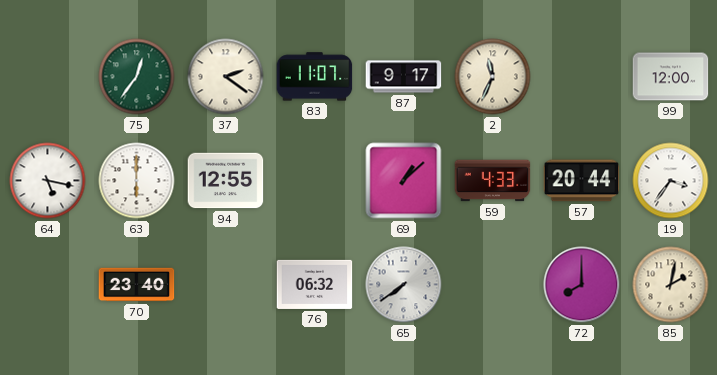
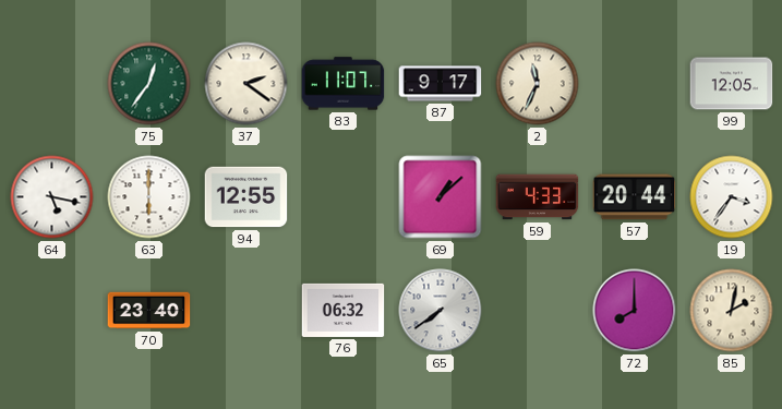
99: 12:00 -> 12:05 (732, 84)
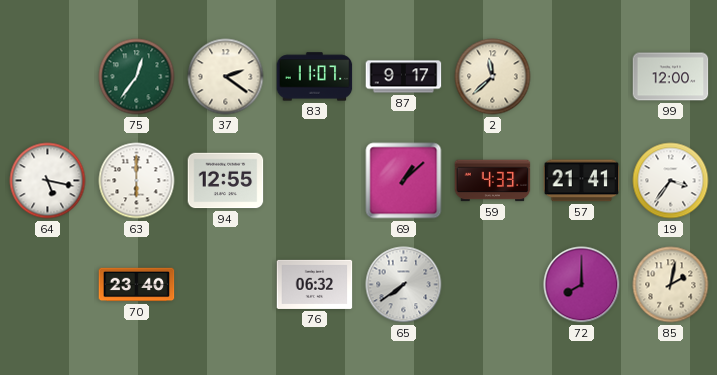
2: 11:34 -> 11:38 (493, 77)
99: 12:05 -> 12:00 (671, 77)
57: 20:44 -> 21:41 (582, 181)
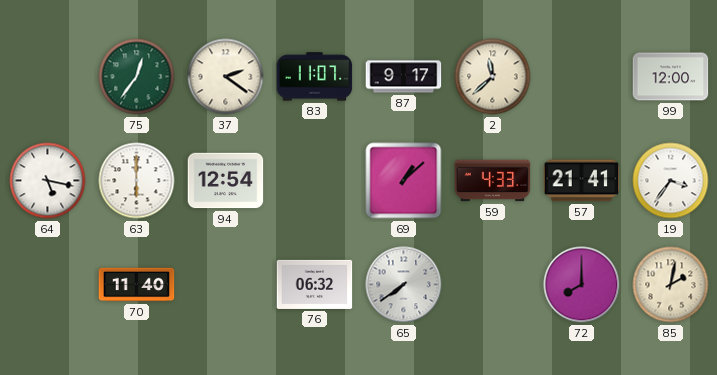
94: 12:55 -> 12:54 (226, 181)
70: 23:40 -> 11:40 (137, 285)
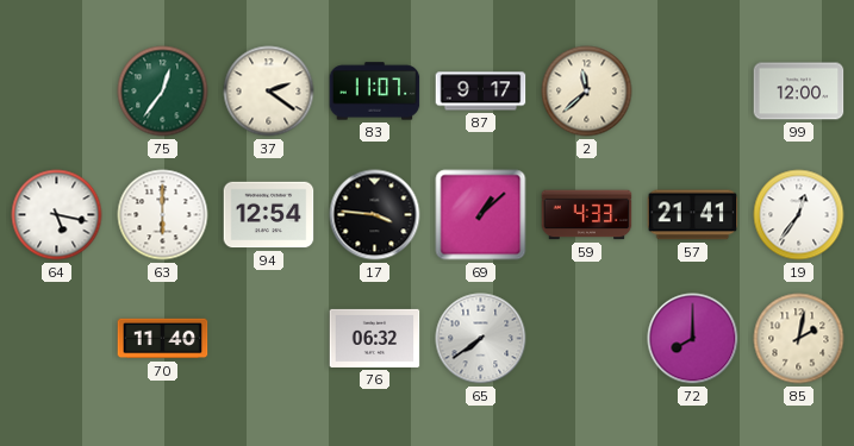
17: none -> 3:46 (375, 215)
19: 3:36 -> 12:36 (799, 215)
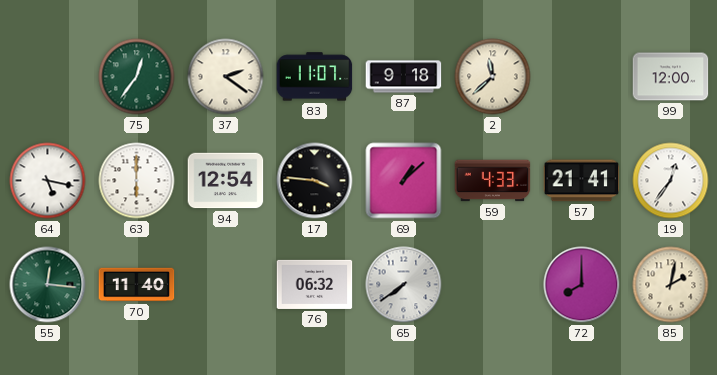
87: 9:17 -> 9:18 (404, 77)
55: none -> 12:16 (48, 285)
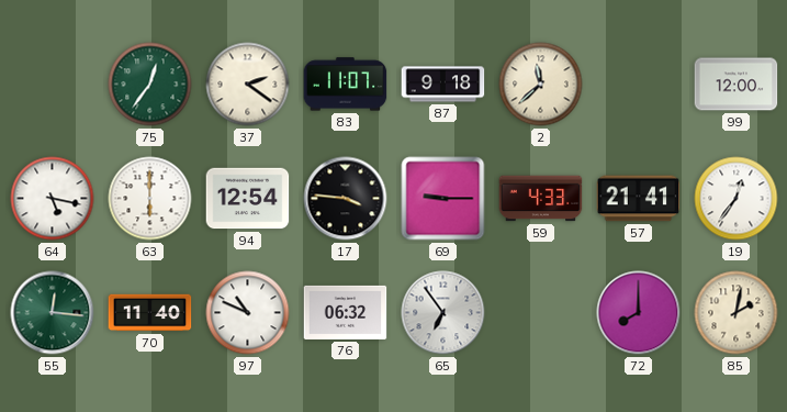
69: 1:08 -> 9:15 (443, 199)
97: none -> 10:49 (248, 313)
65: 7:39 -> 6:54 (443, 313)
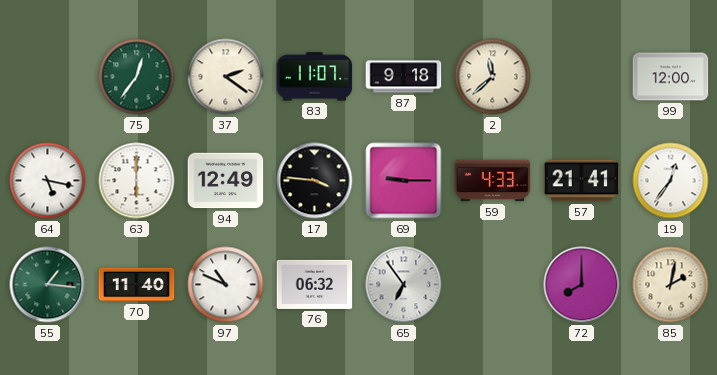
94: 12:54 -> 12:49 (226, 181)
55: 12:16 -> 1:16 (48, 285)
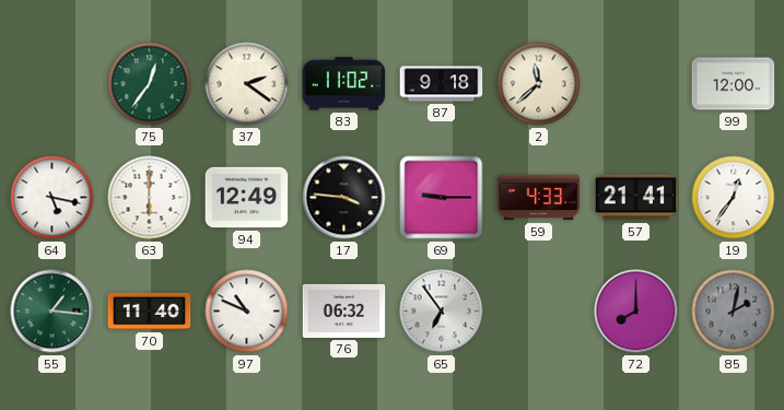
83: 11:07 -> 11:02 (344, 84)
85 dial: cream -> grey (734, 312)
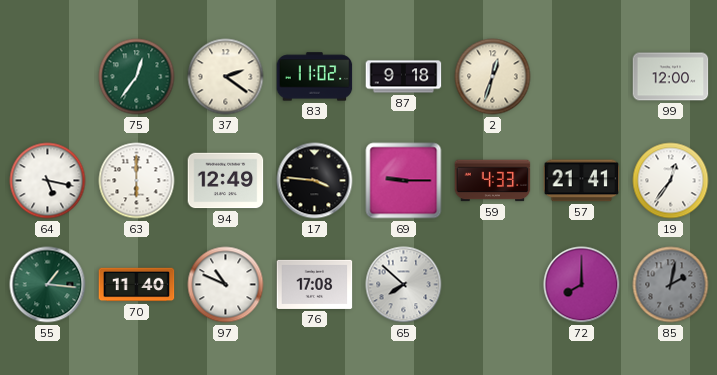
2: 11:38 -> 12:33 (493, 77)
76: 06:32 -> 17:08 (315, 284)
65: 6:54 -> 7:52 (404, 285)
